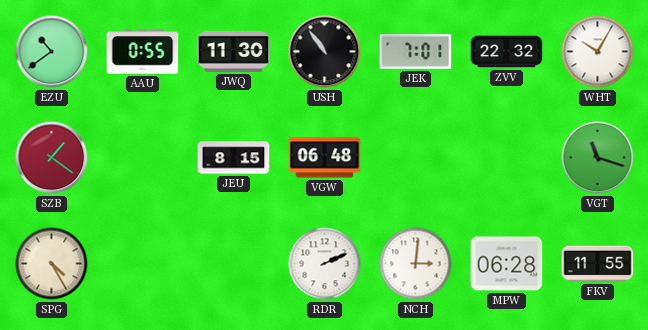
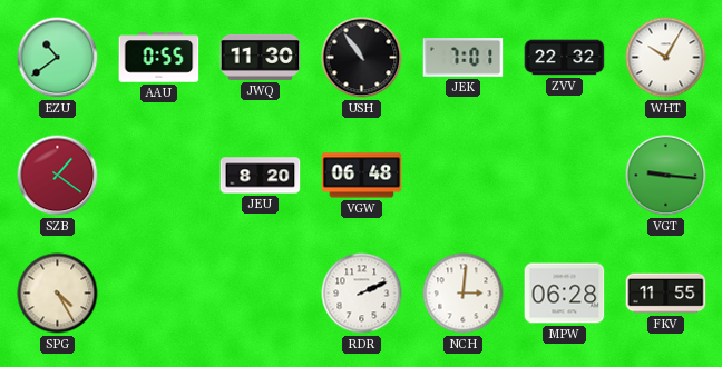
JEU: 8:15 -> 8:20 (261, 176)
VGT: 11:18 -> 9:16 (666, 176)
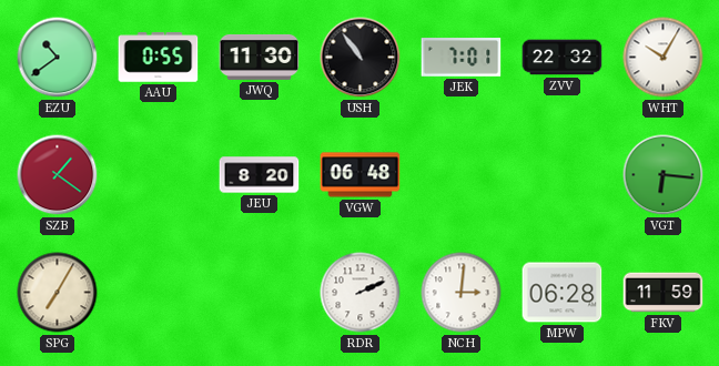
VGT: 9:16 -> 6:16 (664, 175)
SPG: 4:25 -> 7:05 (58, 293)
FKV: 11:55 -> 11:59 (664, 293)
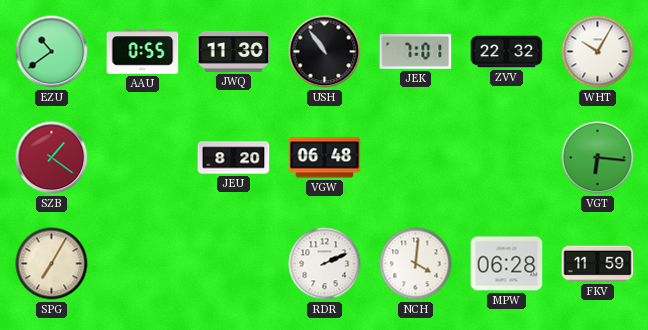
NCH: 3:01 -> 4:01 (416, 264)
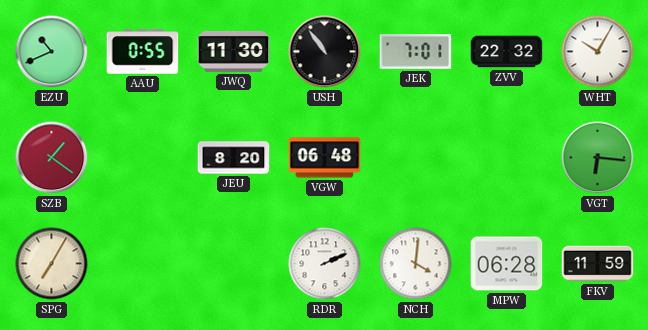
EZU: 10:39 -> 10:41 (52, 52)
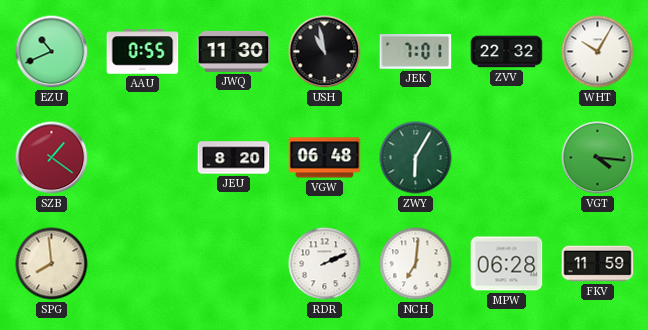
USH: 10:54 -> 10:58 (325, 52)
ZWY: none -> 6:05 (416, 158)
VGT: 6:16 -> 4:16 (598, 158)
SPG: 7:05 -> 7:59 (52, 264)
NCH: 4:01 -> 7:01 (416, 264)
